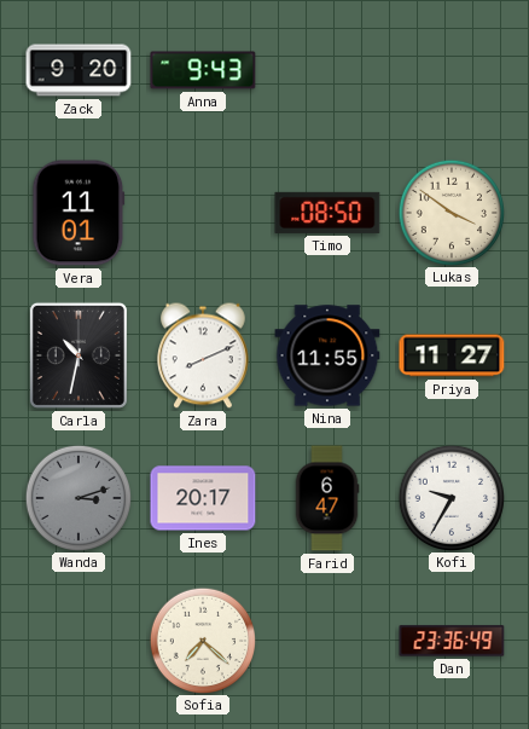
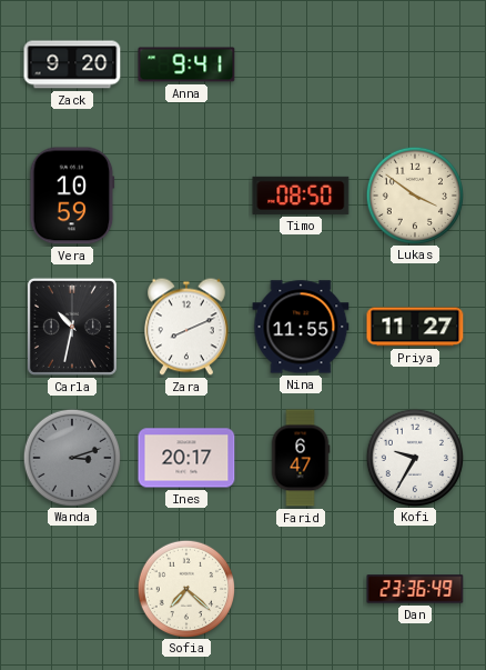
Anna: 9:43 -> 9:41 (186, 64)
Vera: 11:01 -> 10:59 (72, 196)
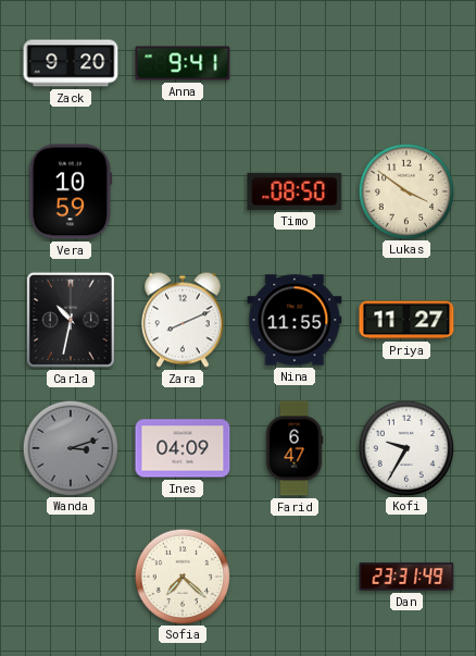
Ines: 20:17 -> 04:09 (183, 448)
Dan: 23:36 -> 23:31 (406, 577)
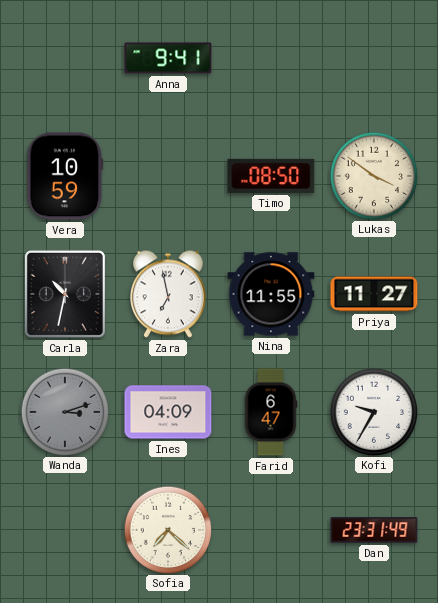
Zack: 9:20 -> none (71, 63)
Zara: 8:11 -> 6:58 (169, 294)
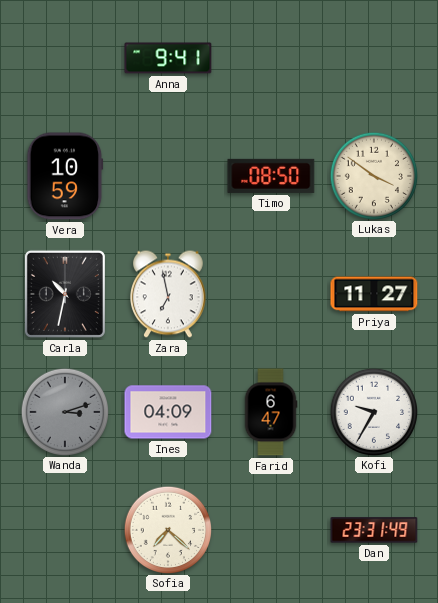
Nina: 11:55 -> none (271, 294)
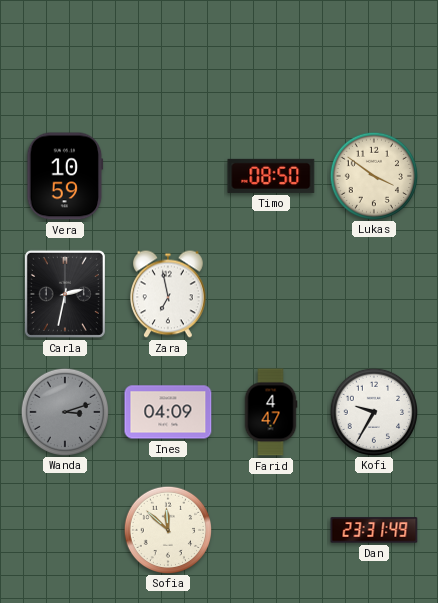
Anna: 9:41 -> none (168, 58)
Carla: 10:32 -> 2:32 (65, 294)
Priya: 11:27 -> none (374, 294)
Farid: 6:47 -> 4:47 (271, 412)
Sofia: 7:22 -> 11:52 (167, 529)
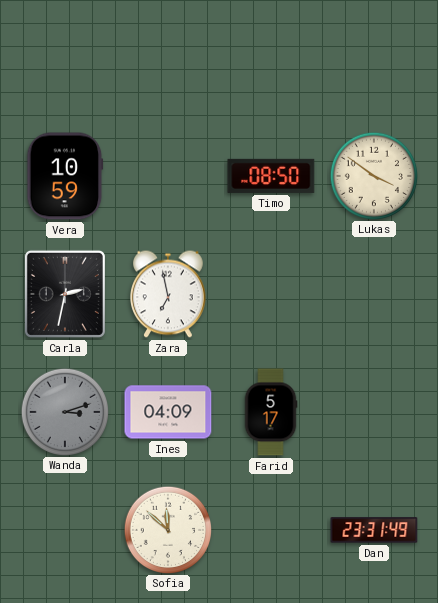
Farid: 4:47 -> 5:17 (271, 412)
Kofi: 9:35 -> none (373, 411)
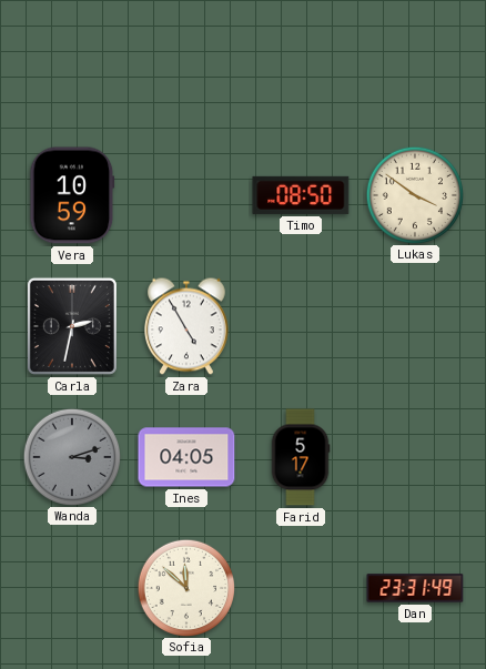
Zara: 6:58 -> 4:55 (188, 326)
Ines: 04:09 -> 04:05 (186, 457)
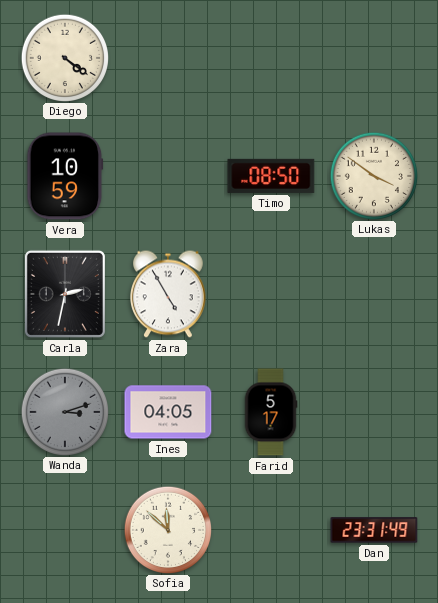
Diego: none -> 4:21 (64, 57)
